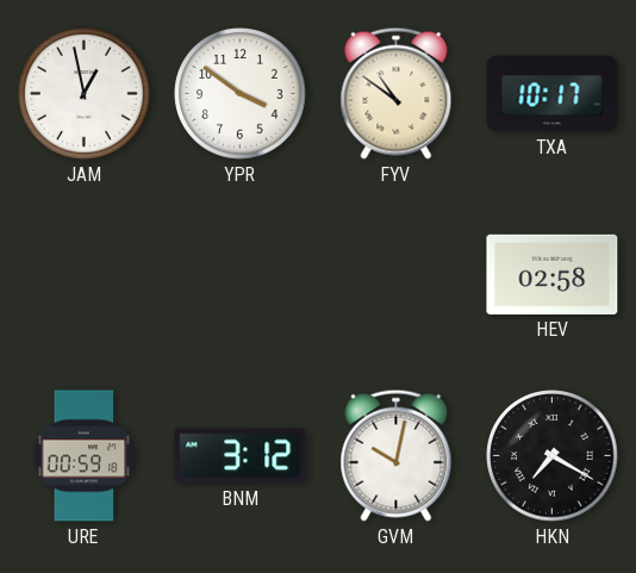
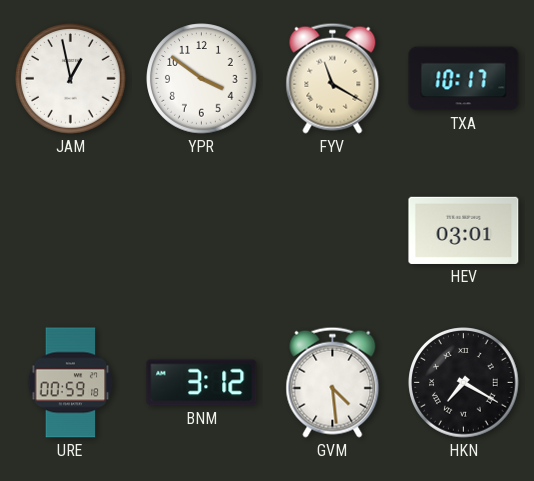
FYV: 10:51 -> 11:20 (333, 78)
HEV: 02:58 -> 03:01 (464, 230)
GVM: 10:02 -> 4:29 (333, 382)
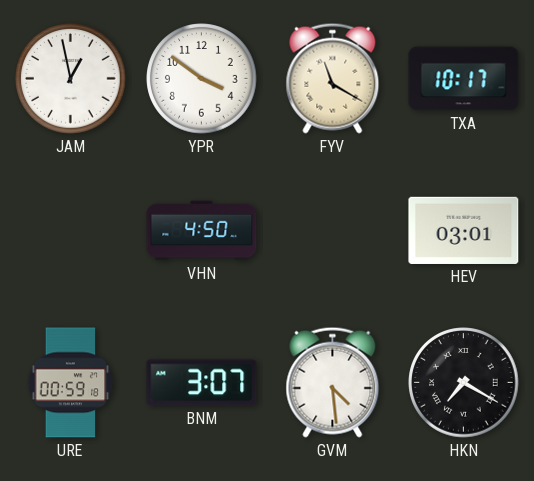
VHN: none -> 4:50 (202, 231)
BNM: 3:12 -> 3:07 (202, 383)
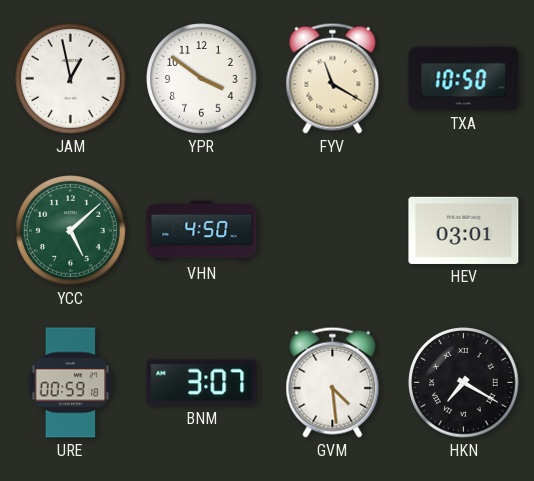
TXA: 10:17 -> 10:50 (464, 79)
YCC: none -> 5:08 (71, 231)
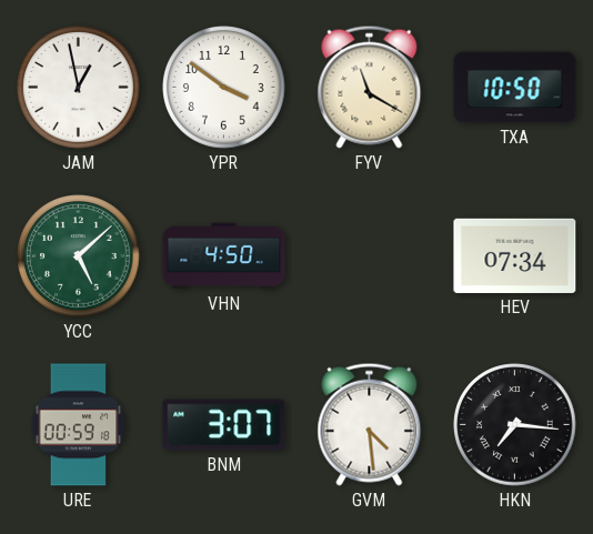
HEV: 03:01 -> 07:34 (515, 255)
HKN: 7:20 -> 7:16 (515, 425)
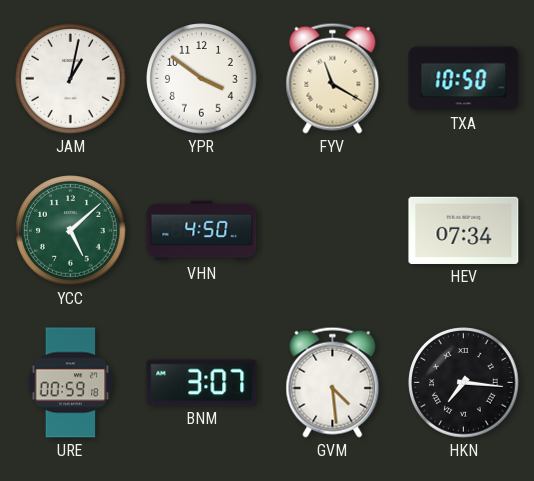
JAM: 12:58 -> 1:02 (71, 79)
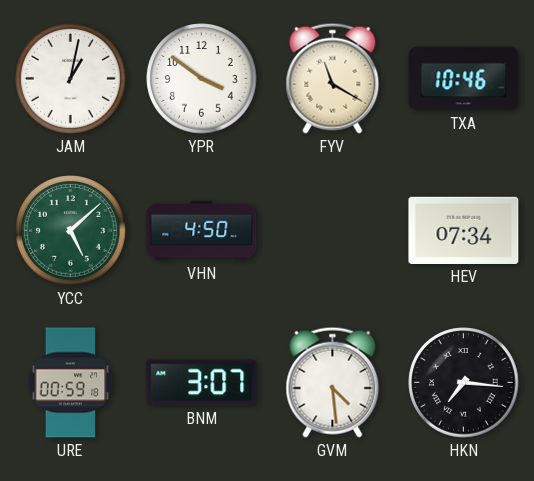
TXA: 10:50 -> 10:46 (464, 79)
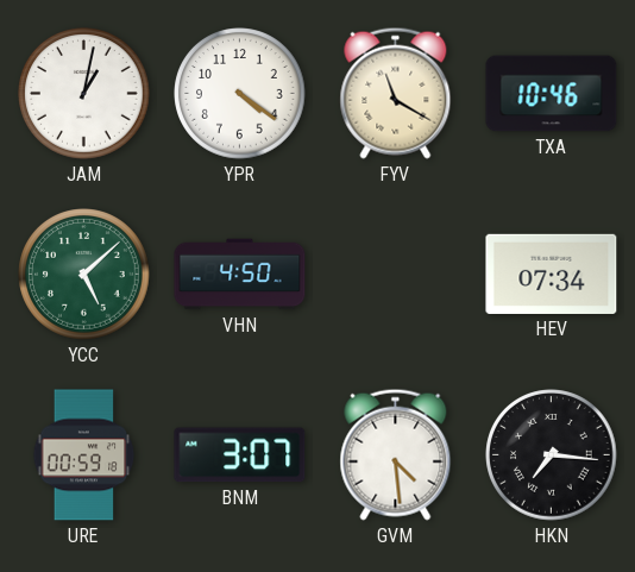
YPR: 3:51 -> 4:21 (240, 94)
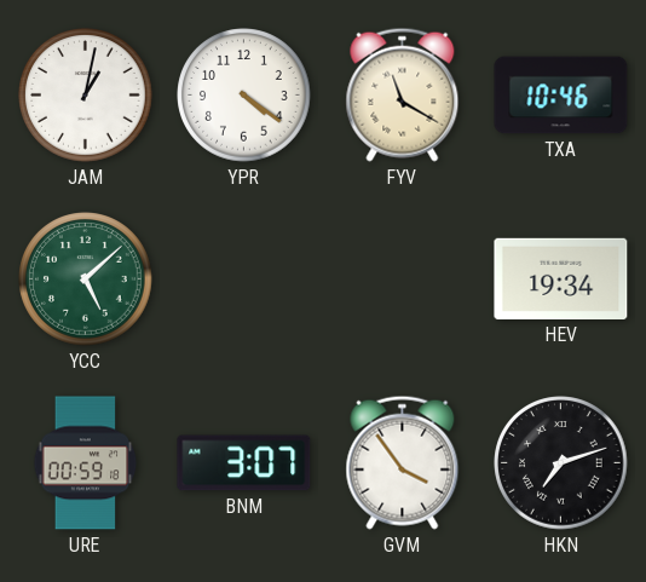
VHN: 4:50 -> none (240, 275)
HEV: 07:34 -> 19:34 (561, 278)
GVM: 4:29 -> 3:54 (403, 462)
HKN: 7:16 -> 7:12 (561, 463)
